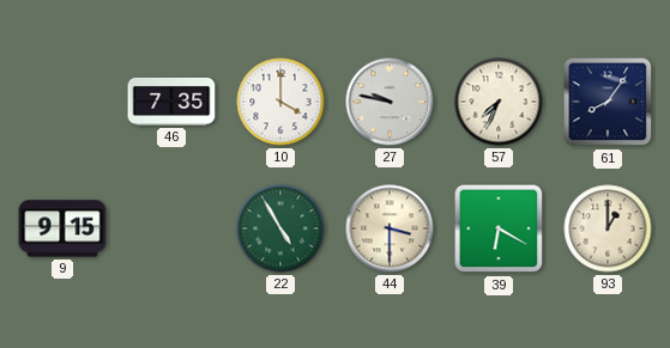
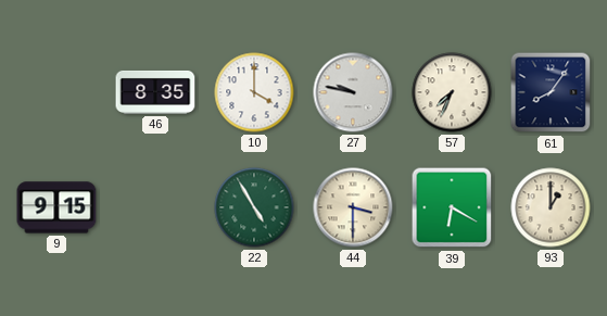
46: 7:35 -> 8:35 (155, 92)
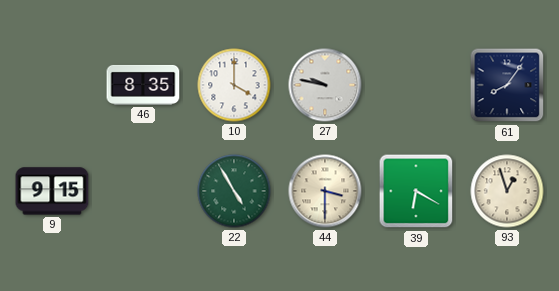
57: 7:34 -> none (452, 92)
93: 1:00 -> 12:57 (507, 191)
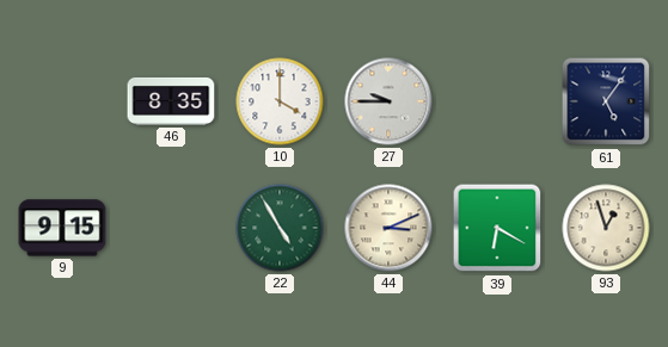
27: 9:47 -> 9:45 (388, 101)
61: 8:06 -> 5:06 (606, 101)
44: 3:30 -> 3:11 (388, 228)
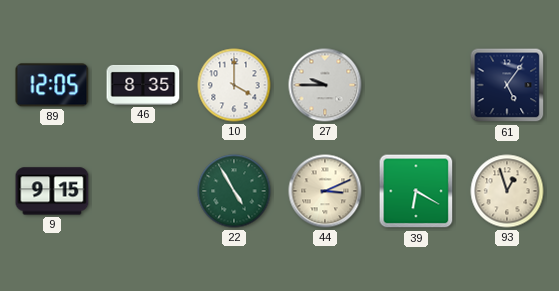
89: none -> 12:05 (52, 85)
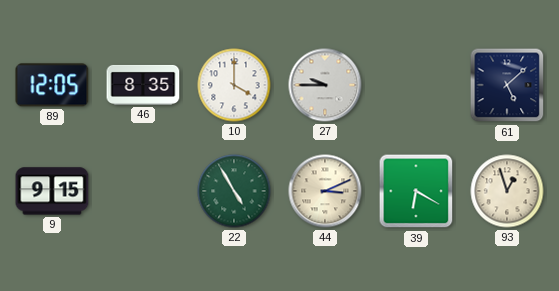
61: 5:06 -> 5:08 (507, 85)
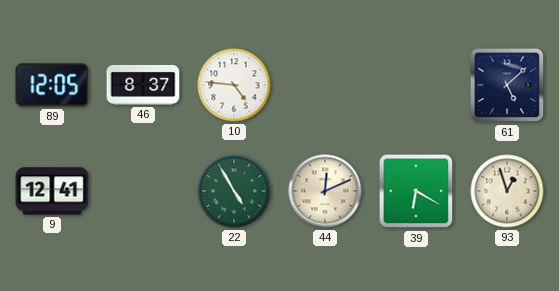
46: 8:35 -> 8:37 (143, 85)
10: 4:00 -> 4:46 (234, 85)
27: 9:45 -> none (325, 85)
9: 9:15 -> 12:41 (52, 191)
44: 3:11 -> 12:11 (325, 191)
